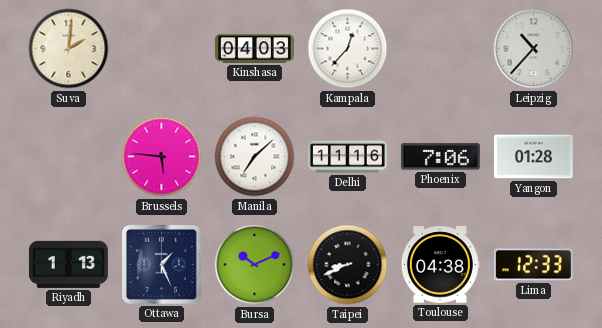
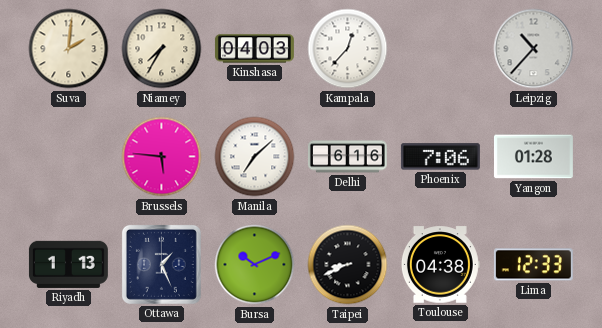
Niamey: none -> 7:35 (162, 49)
Delhi: 11:16 -> 6:16 (347, 157)
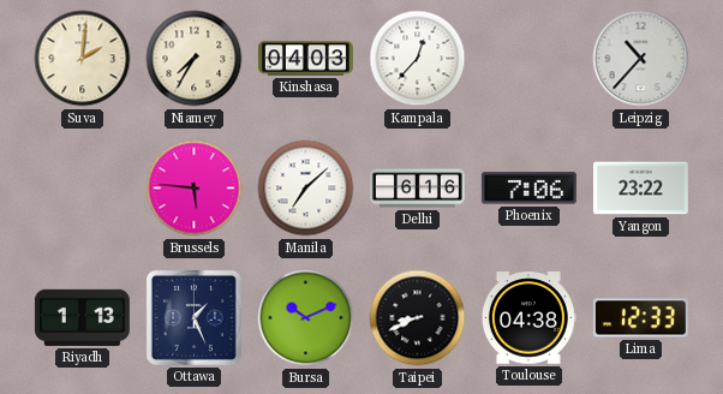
Yangon: 01:28 -> 23:22 (640, 189)
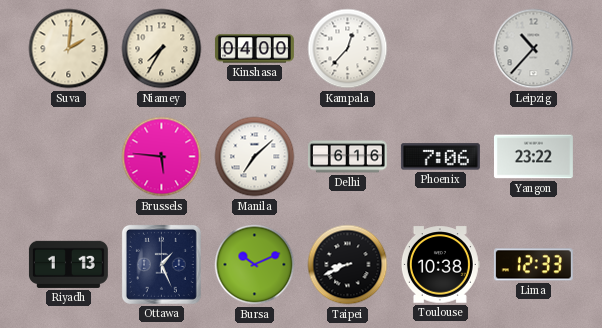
Kinshasa: 04:03 -> 04:00 (254, 49)
Toulouse: 04:38 -> 10:38 (440, 265)
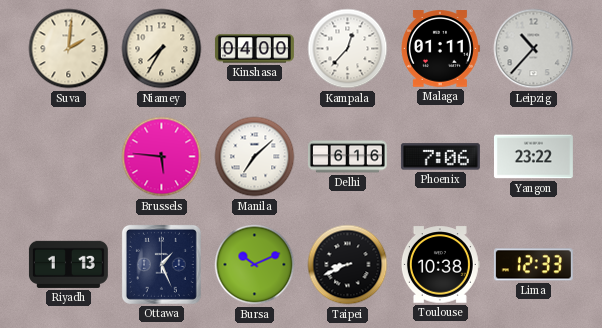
Malaga: none -> 01:11 (440, 49)
